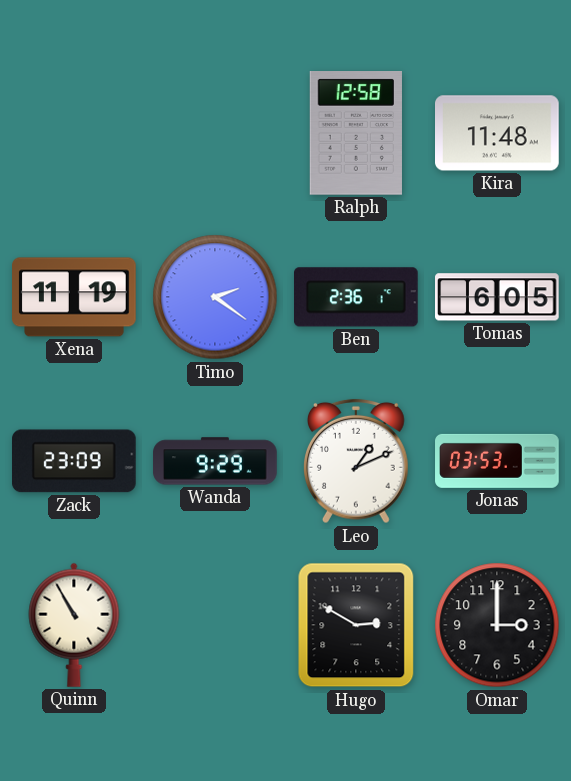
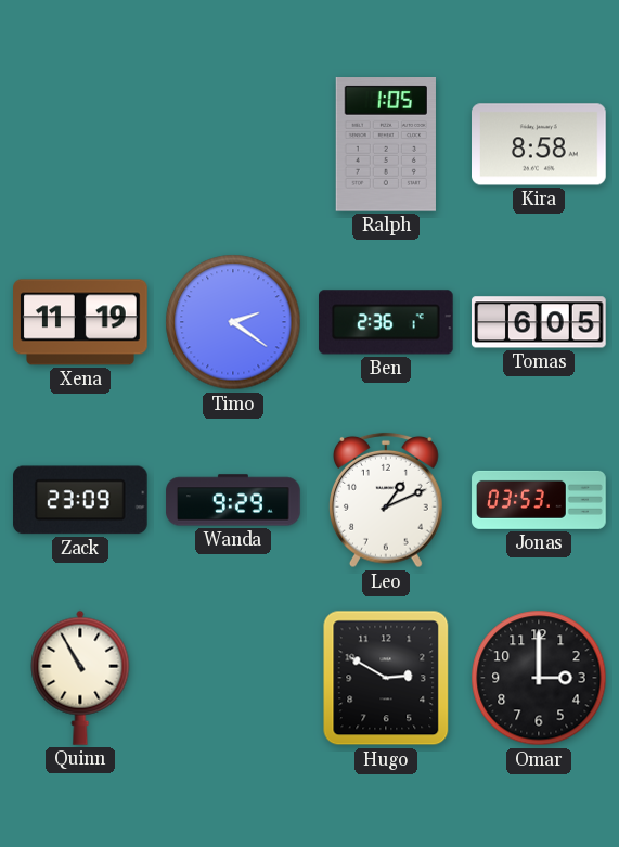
Ralph: 12:58 -> 1:05 (386, 145)
Kira: 11:48 -> 8:58 (540, 144)
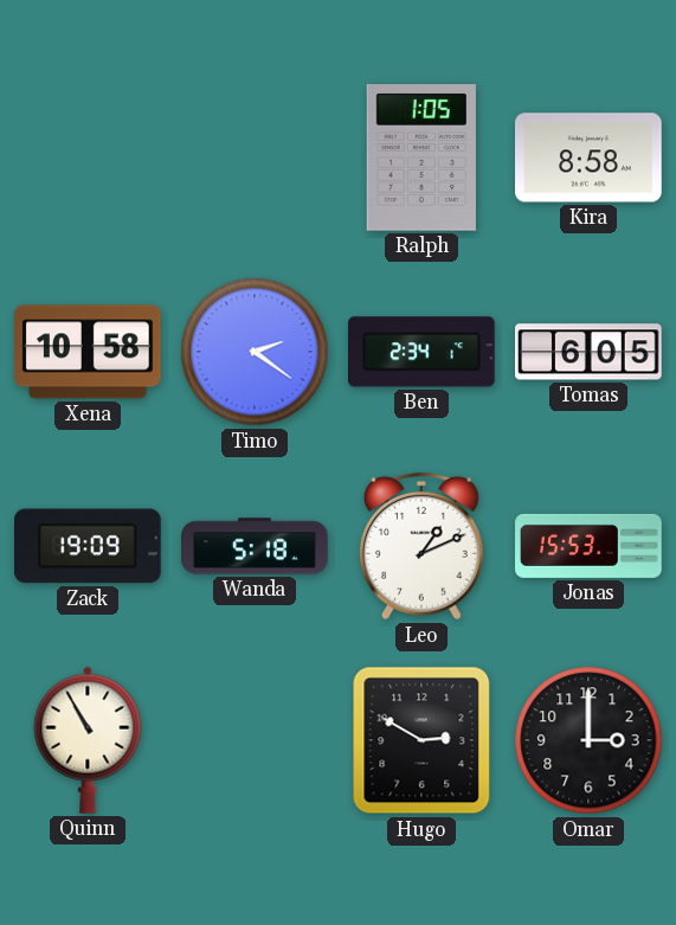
Xena: 11:19 -> 10:58 (88, 352)
Ben: 2:36 -> 2:34 (423, 352)
Zack: 23:09 -> 19:09 (89, 546)
Wanda: 9:29 -> 5:18 (255, 546)
Jonas: 03:53 -> 15:53 (588, 546)
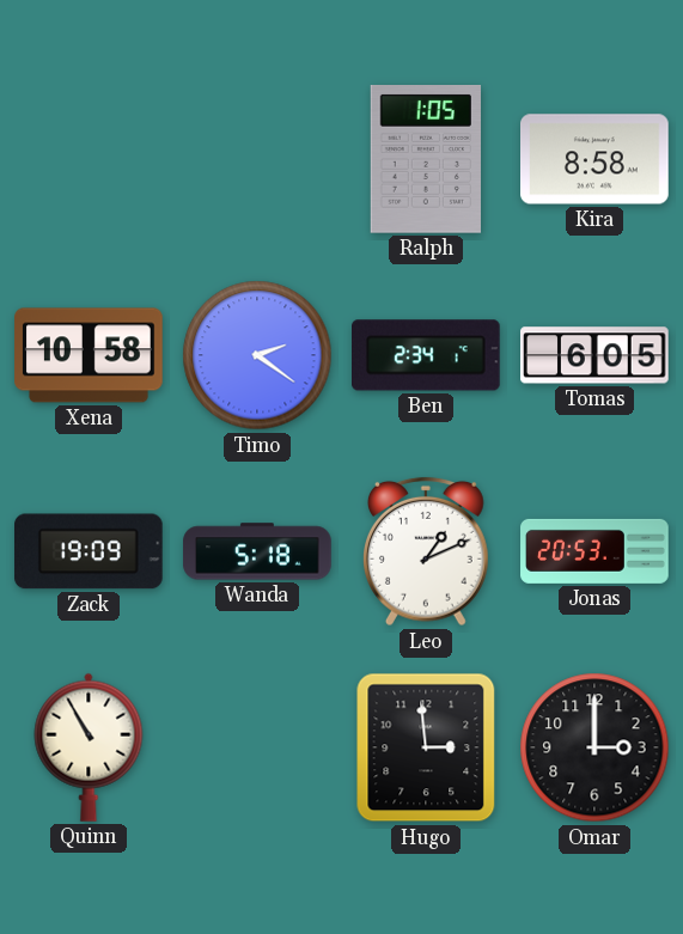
Jonas: 15:53 -> 20:53 (594, 551)
Hugo: 2:50 -> 2:59 (426, 747)
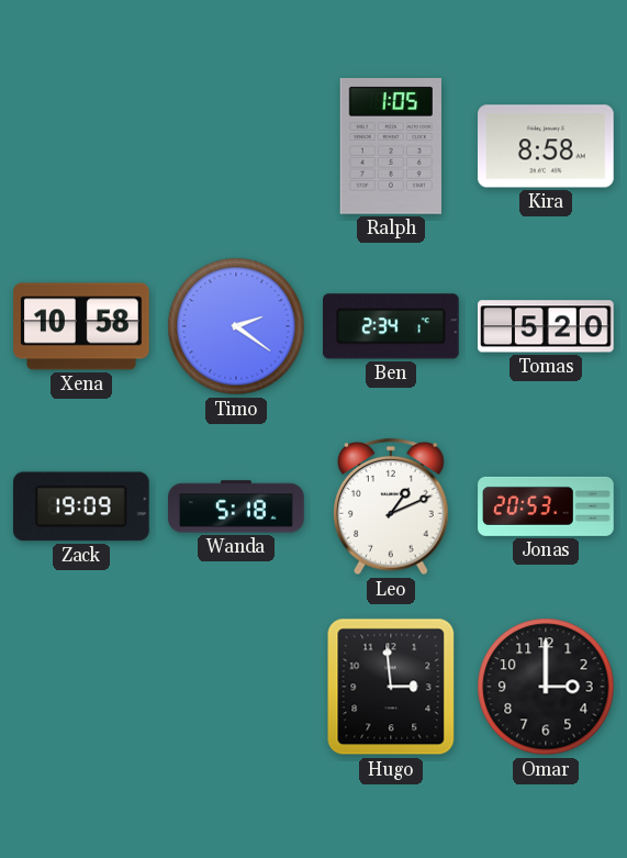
Tomas: 6:05 -> 5:20 (547, 326)
Quinn: 10:55 -> none (89, 747)
